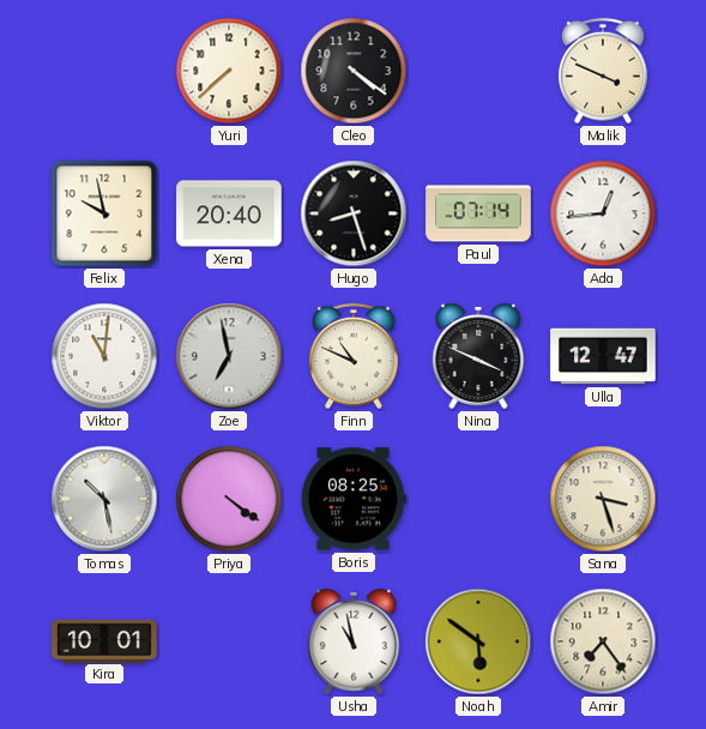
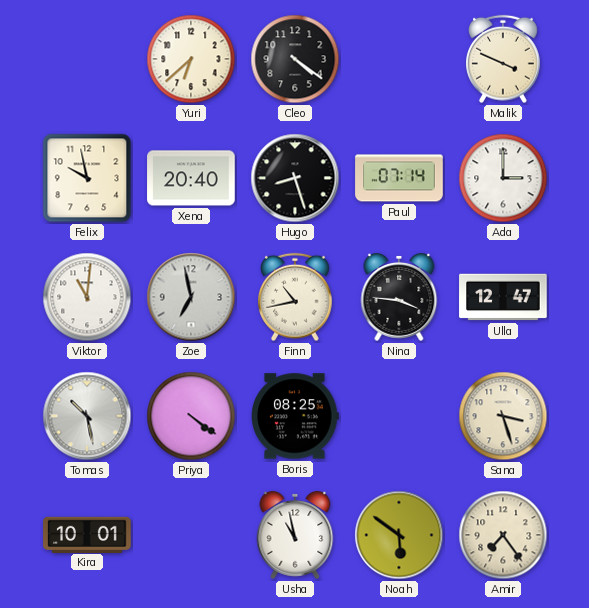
Yuri: 7:38 -> 6:38 (191, 59)
Ada: 12:44 -> 3:00 (503, 178)
Finn: 10:49 -> 10:43 (296, 297)
Nina: 3:49 -> 3:46 (399, 297)
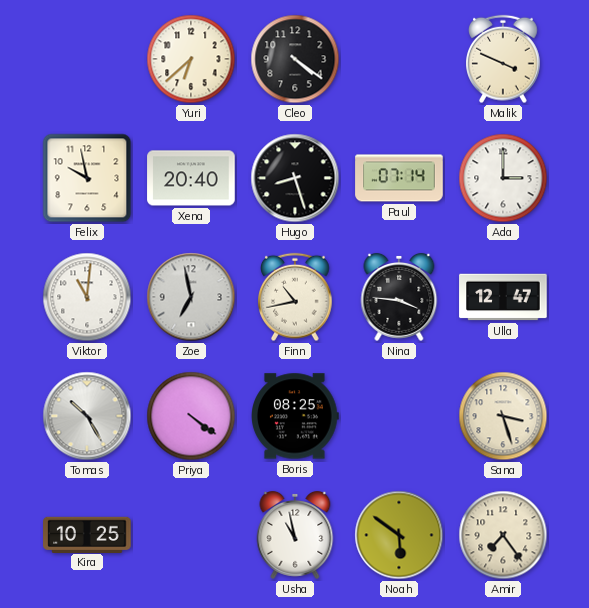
Tomas: 10:28 -> 10:25 (87, 416)
Kira: 10:01 -> 10:25 (87, 534)
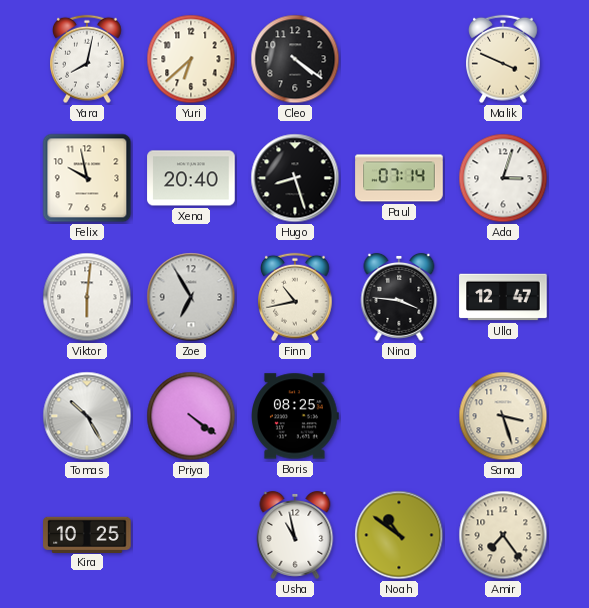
Yara: none -> 8:02 (88, 59)
Ada: 3:00 -> 3:03 (503, 178)
Viktor: 11:01 -> 6:01 (87, 297)
Zoe: 6:58 -> 6:55 (191, 297)
Noah: 5:51 -> 10:51 (399, 535)
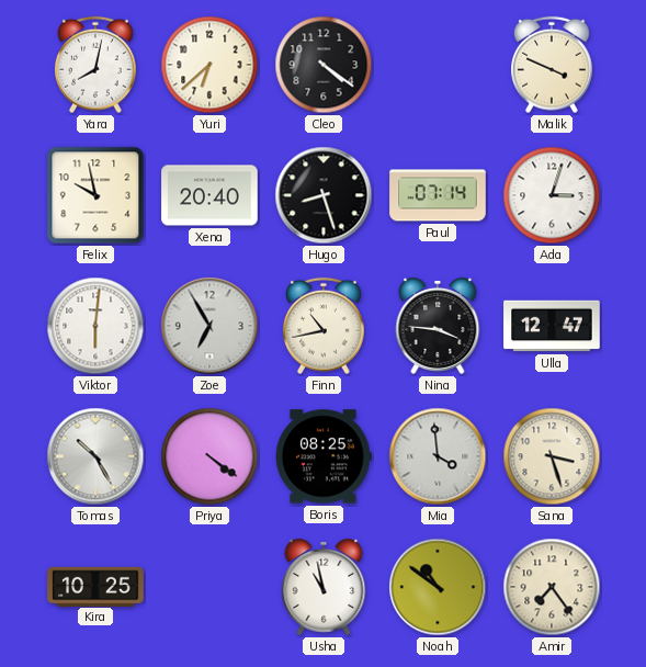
Mia: none -> 3:59 (438, 456)
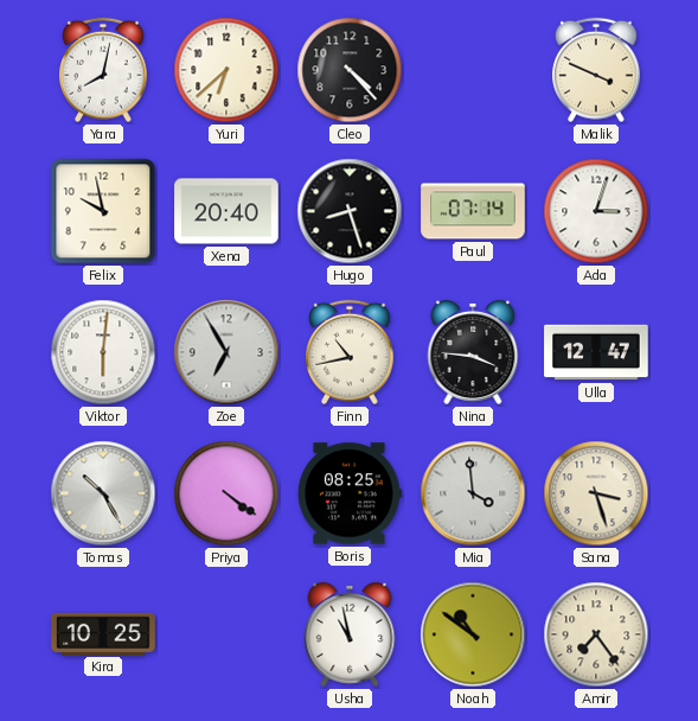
Cleo: 4:21 -> 4:23 (350, 70)
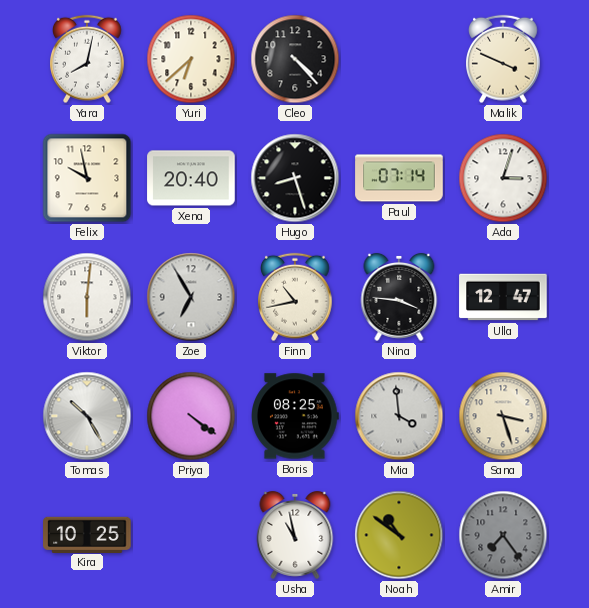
Amir dial: cream -> grey (503, 535)
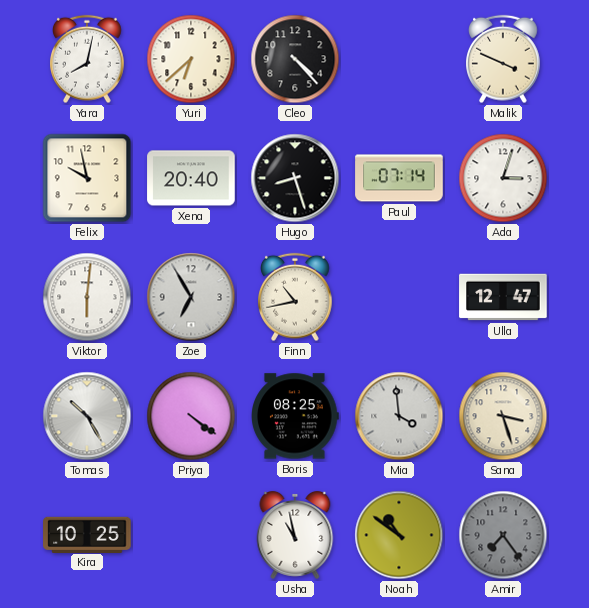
Nina: 3:46 -> none (399, 297)
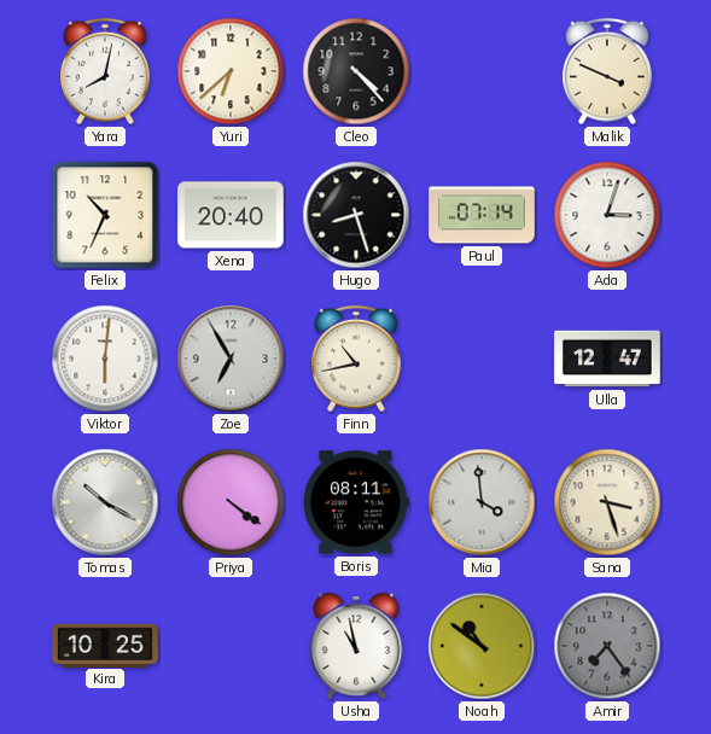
Felix: 9:58 -> 10:34 (105, 215)
Tomas: 10:25 -> 10:20 (105, 502)
Boris: 08:25 -> 08:11 (357, 502)
